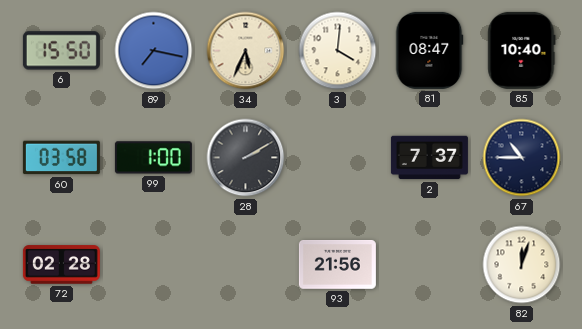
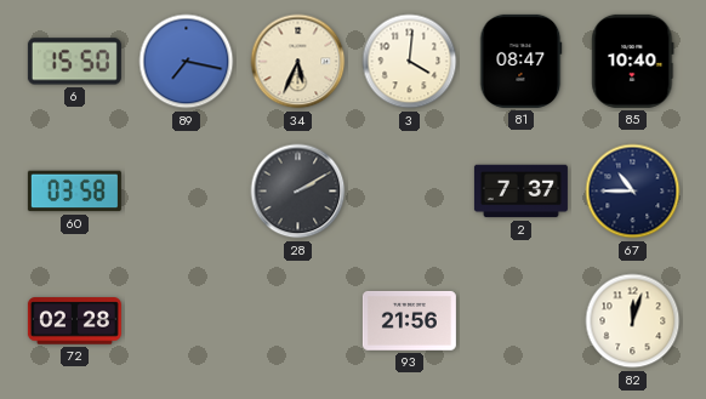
99: 1:00 -> none (153, 158)
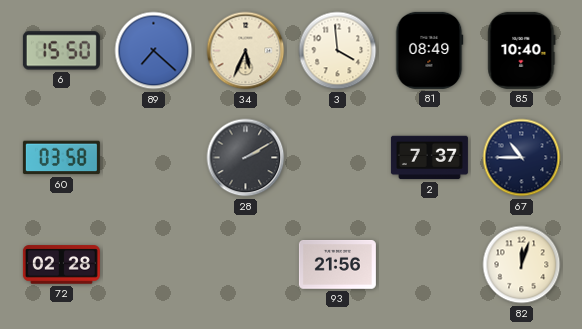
89: 7:17 -> 7:22 (154, 51)
3: 4:01 -> 3:59 (338, 51)
81: 08:47 -> 08:49 (429, 50)
